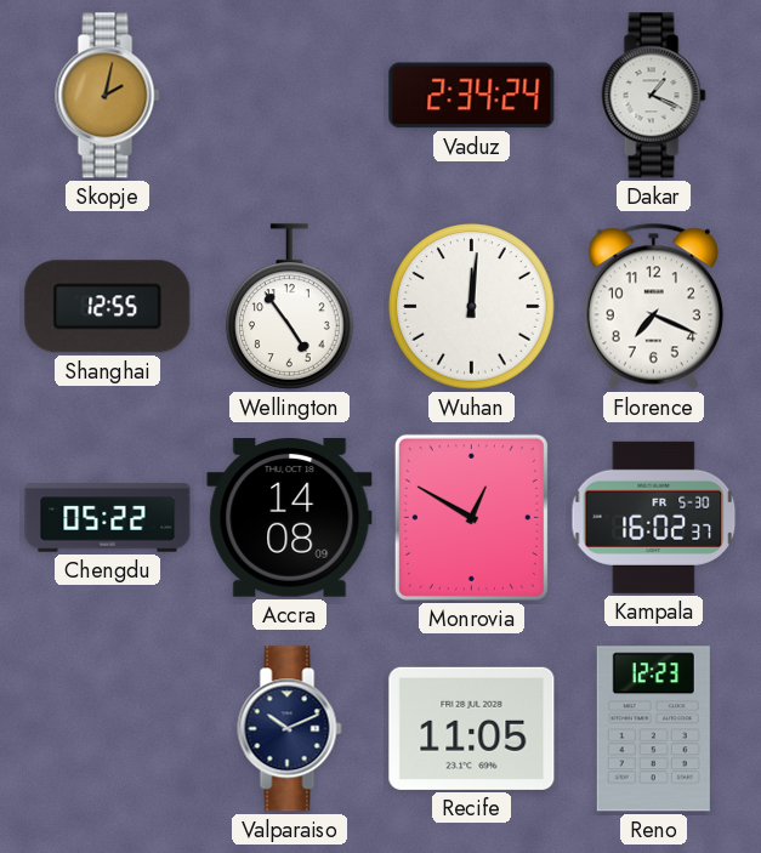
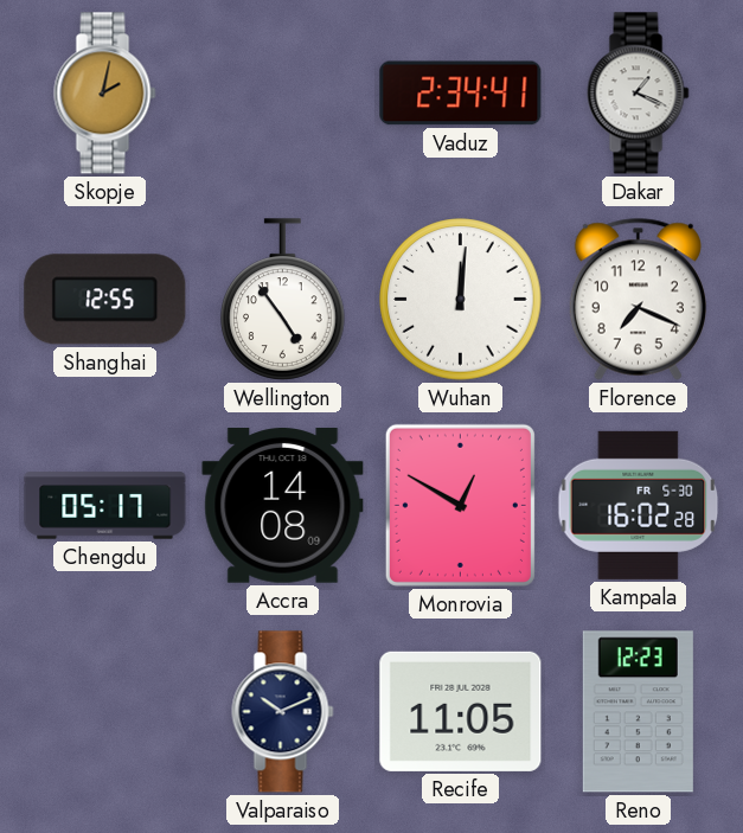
Vaduz: 2:34:24 -> 2:34:41 (461, 94)
Chengdu: 05:22 -> 05:17 (105, 506)
Kampala: 16:02:37 -> 16:02:28 (639, 505)
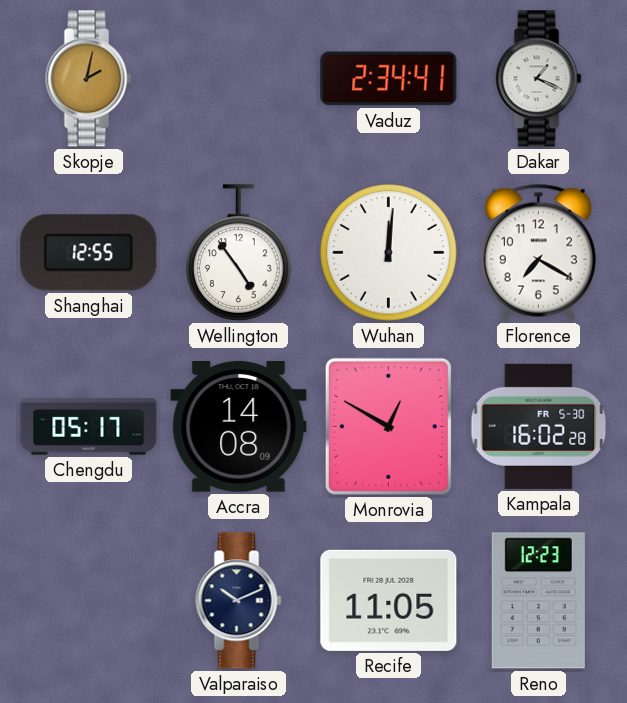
Florence: 7:19 -> 7:20 (538, 252)
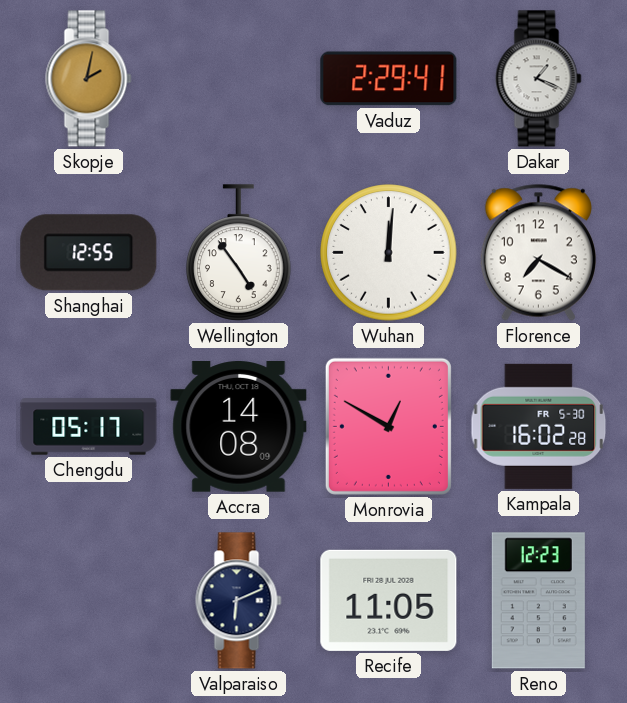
Vaduz: 2:34 -> 2:29 (389, 79)
Valparaiso: 10:11 -> 6:11 (239, 601)
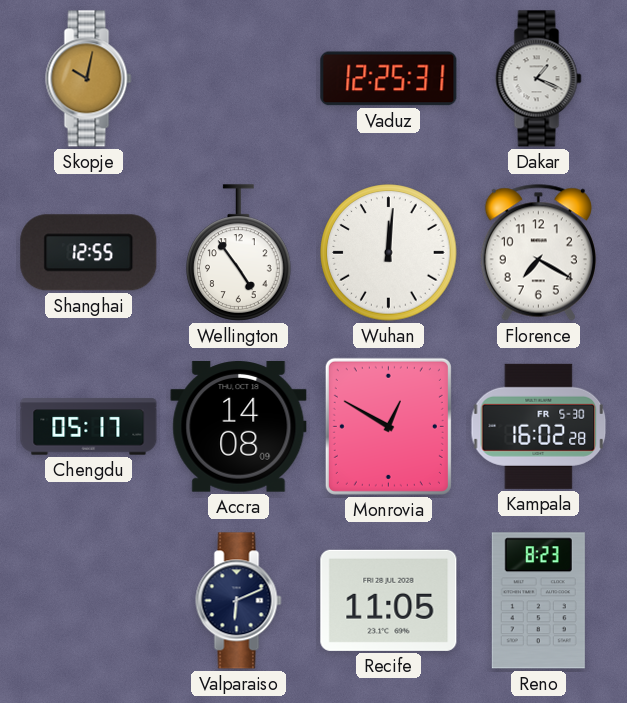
Skopje: 2:02 -> 10:02 (89, 79)
Vaduz: 2:29 -> 12:25 (389, 79)
Reno: 12:23 -> 8:23 (538, 601)
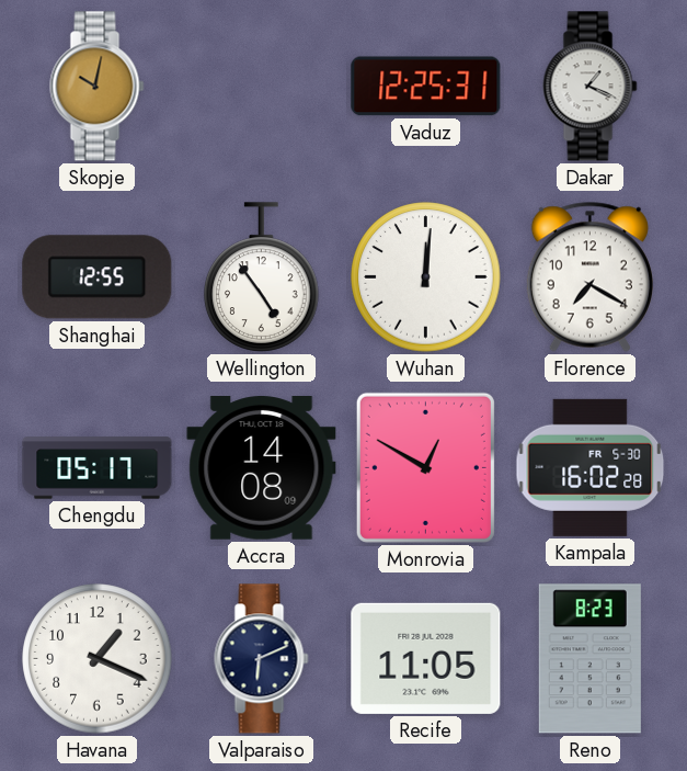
Havana: none -> 1:19 (98, 659)
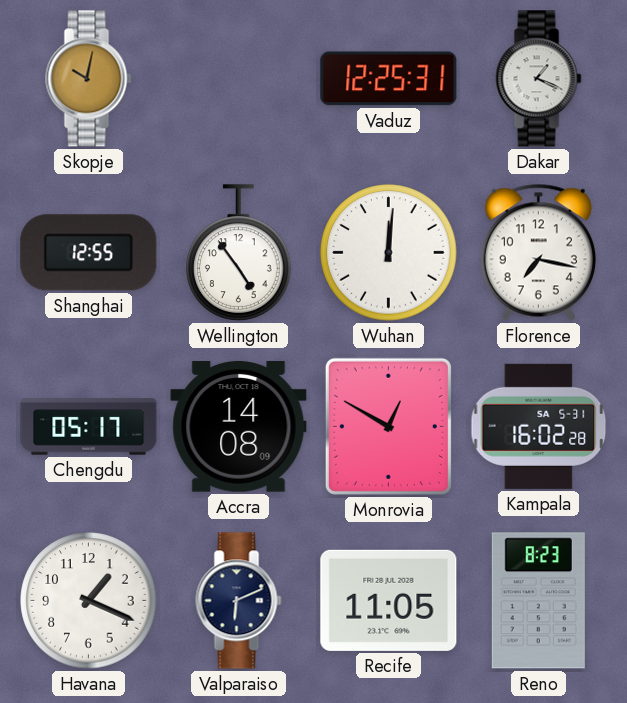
Florence: 7:20 -> 7:17 (538, 252)
Kampala date: FR 5-30 -> SA 5-31 (539, 426)
